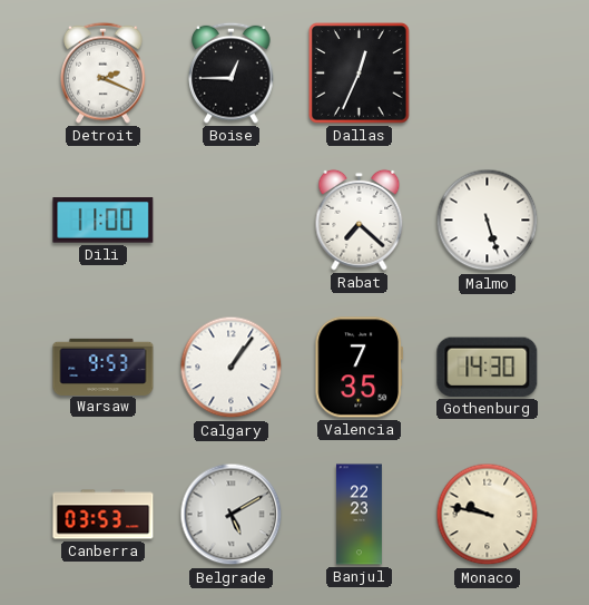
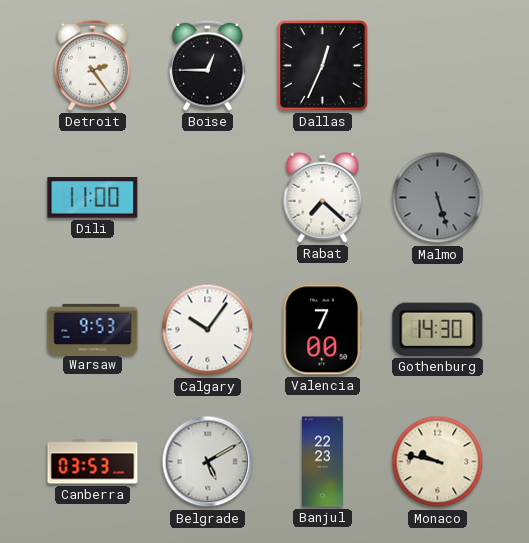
Detroit: 2:19 -> 2:24 (93, 65)
Malmo dial: white -> grey (438, 198)
Calgary: 1:06 -> 10:06 (208, 330)
Valencia: 7:35 -> 7:00 (323, 330)
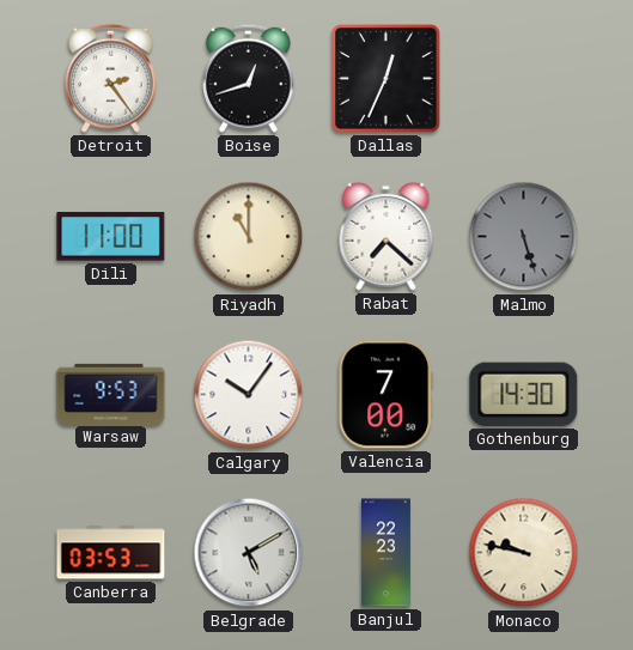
Boise: 12:45 -> 12:42 (249, 78)
Riyadh: none -> 11:00 (249, 237)
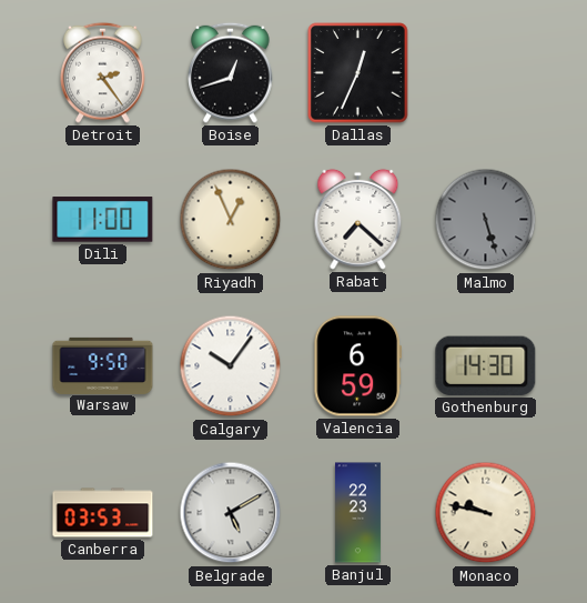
Riyadh: 11:00 -> 12:56 (231, 220)
Warsaw: 9:53 -> 9:50 (103, 365)
Valencia: 7:00 -> 6:59 (358, 366)
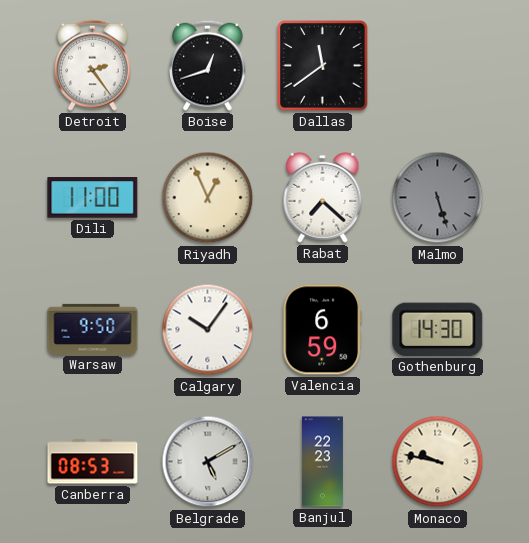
Dallas: 12:34 -> 11:39 (323, 66)
Canberra: 03:53 -> 08:53 (93, 462)
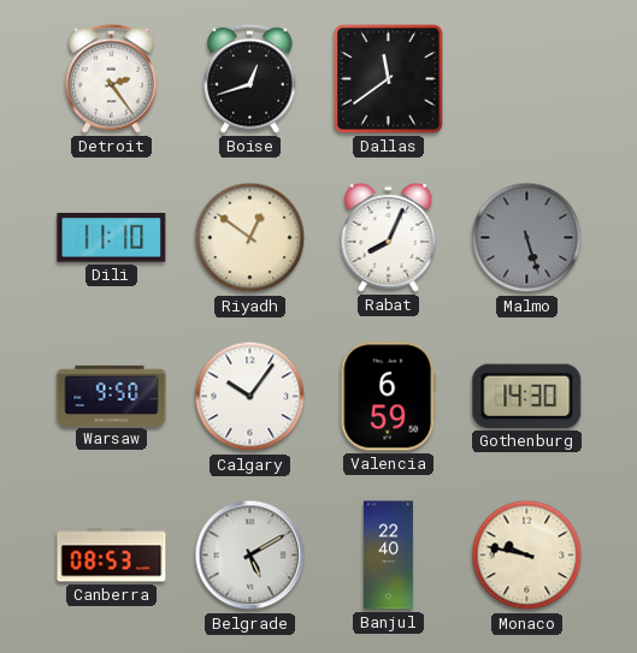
Dili: 11:00 -> 11:10 (112, 238)
Riyadh: 12:56 -> 12:51 (250, 238)
Rabat: 7:22 -> 8:04 (389, 237)
Banjul: 22:23 -> 22:40 (388, 556)
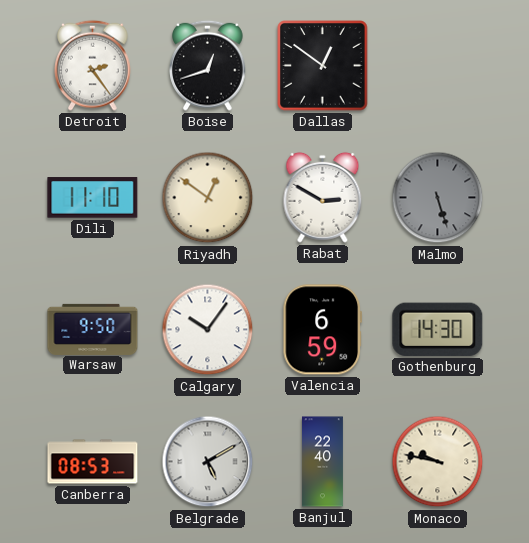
Dallas: 11:39 -> 12:51 (323, 66)
Rabat: 8:04 -> 2:50 (323, 197)
